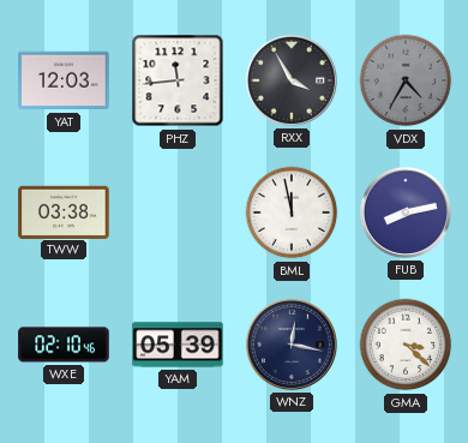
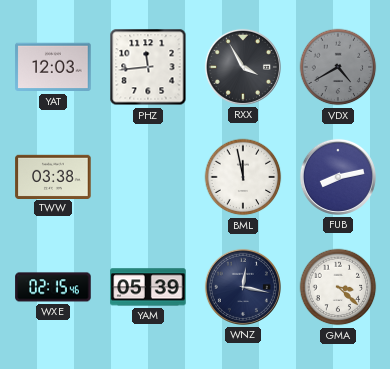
VDX: 4:35 -> 4:40 (338, 67)
WXE: 02:10 -> 02:15 (53, 287)
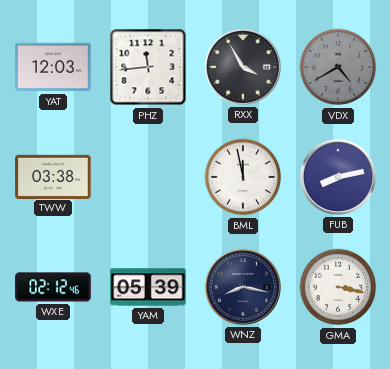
WXE: 02:15 -> 02:12 (53, 287)
WNZ: 12:17 -> 8:17 (243, 287)
GMA: 3:22 -> 3:17 (338, 287)
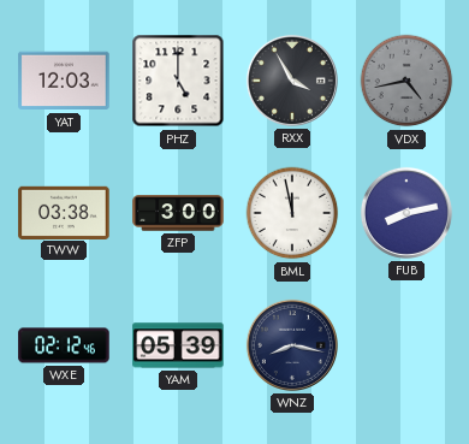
PHZ: 11:44 -> 5:00 (178, 81)
VDX: 4:40 -> 4:43 (406, 81)
ZFP: none -> 3:00 (178, 213)
GMA: 3:17 -> none (338, 287)
